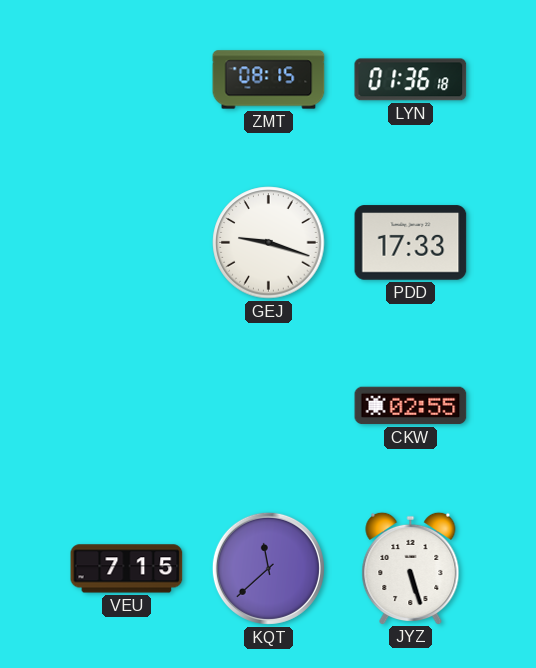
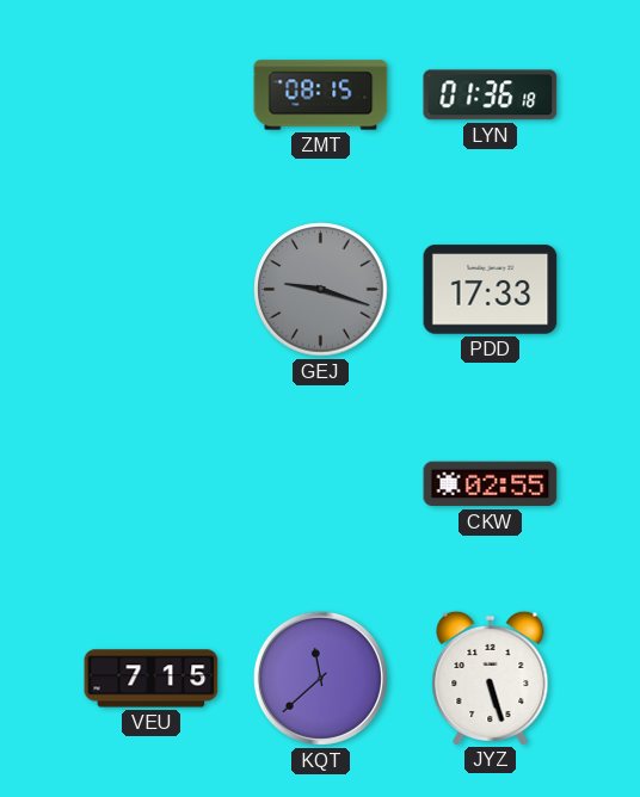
GEJ dial: white -> grey (321, 290)
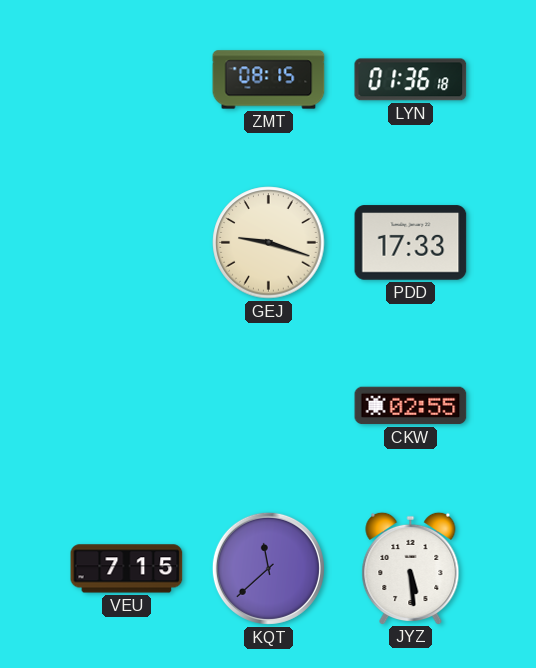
GEJ dial: grey -> cream (269, 243)
JYZ: 5:27 -> 5:29 (411, 568)
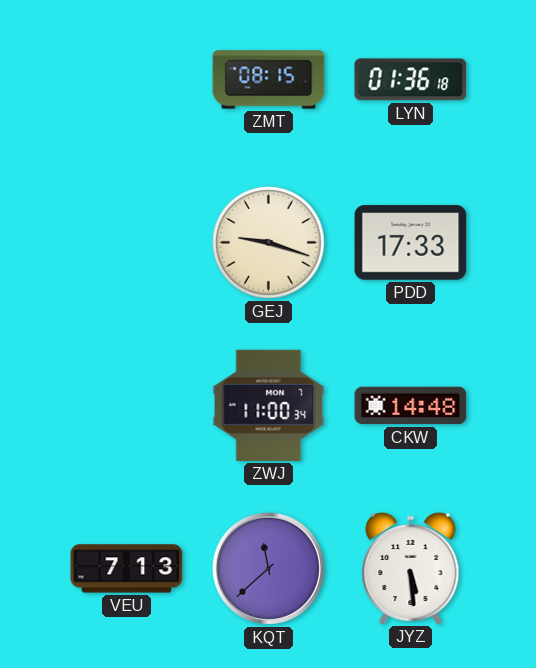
ZWJ: none -> 11:00 (269, 405)
CKW: 02:55 -> 14:48 (411, 406)
VEU: 7:15 -> 7:13 (127, 569)
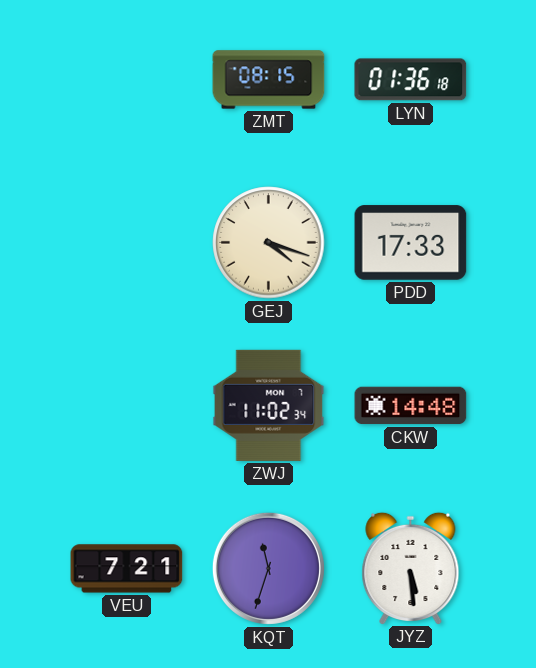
GEJ: 9:18 -> 4:18 (269, 243)
ZWJ: 11:00 -> 11:02 (269, 405)
VEU: 7:13 -> 7:21 (127, 569)
KQT: 11:38 -> 11:33 (268, 568)
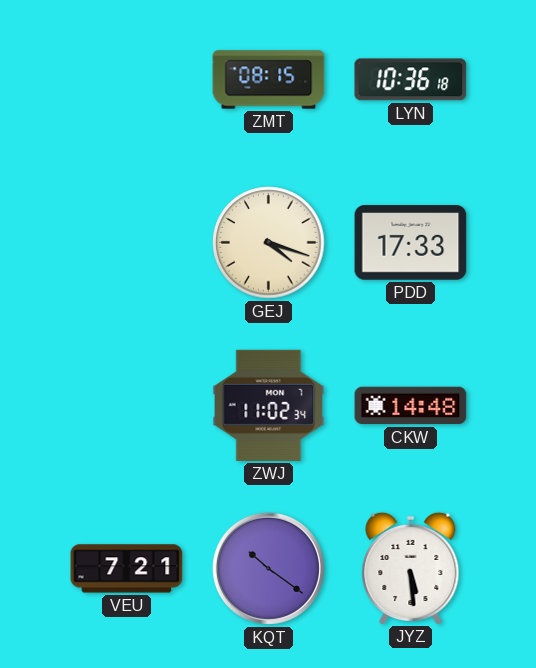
LYN: 01:36 -> 10:36 (411, 80)
KQT: 11:33 -> 10:21 (268, 568)
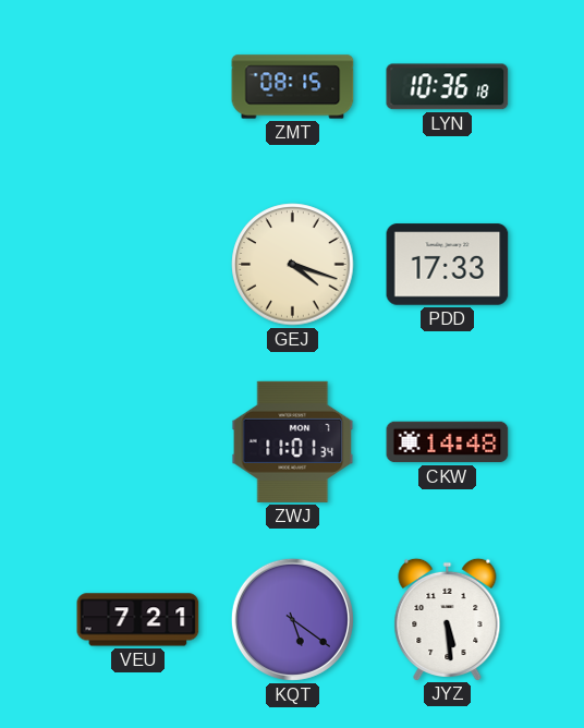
ZWJ: 11:02 -> 11:01 (293, 441)
KQT: 10:21 -> 5:21 (292, 619)
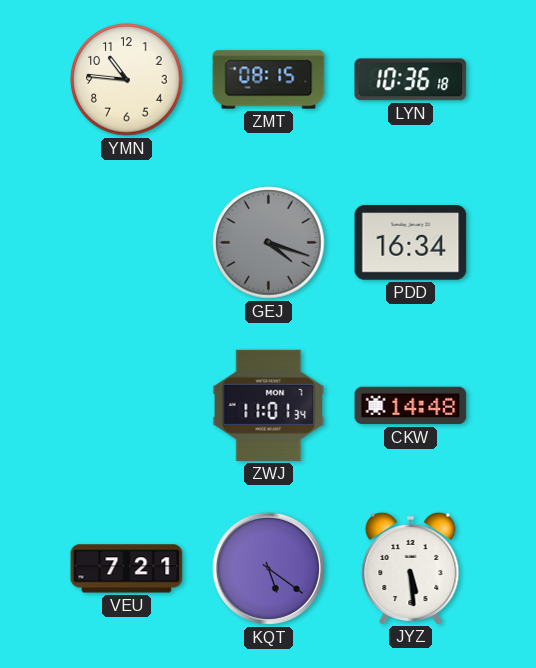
YMN: none -> 10:46 (127, 80)
GEJ dial: cream -> grey (269, 243)
PDD: 17:33 -> 16:34 (411, 243)
